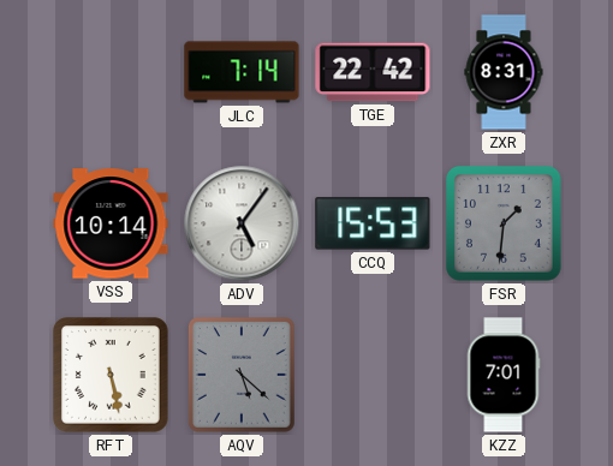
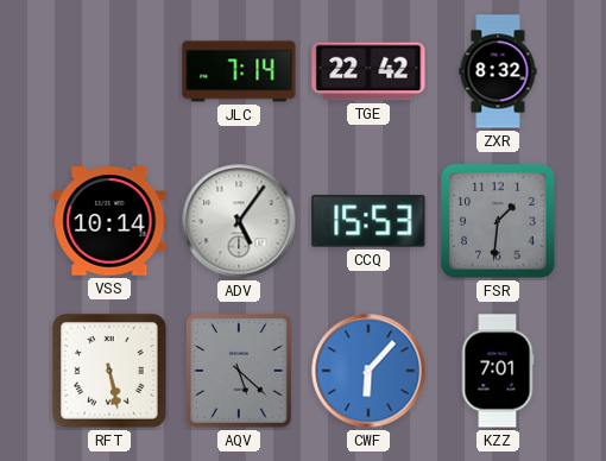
ZXR: 8:31 -> 8:32 (498, 71)
CWF: none -> 6:07 (368, 371)
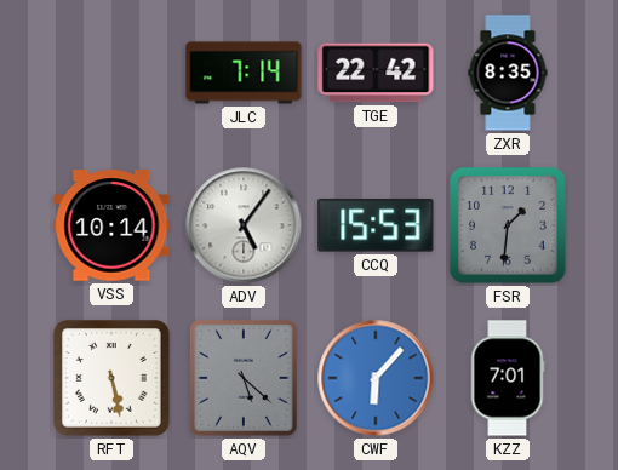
ZXR: 8:32 -> 8:35 (508, 73)
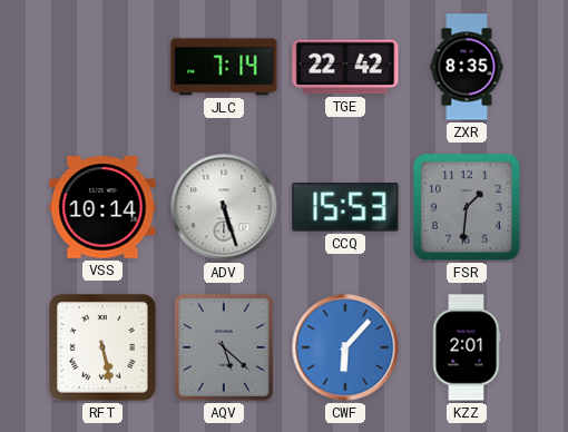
ADV: 5:06 -> 5:27 (224, 207)
KZZ: 7:01 -> 2:01 (467, 347)
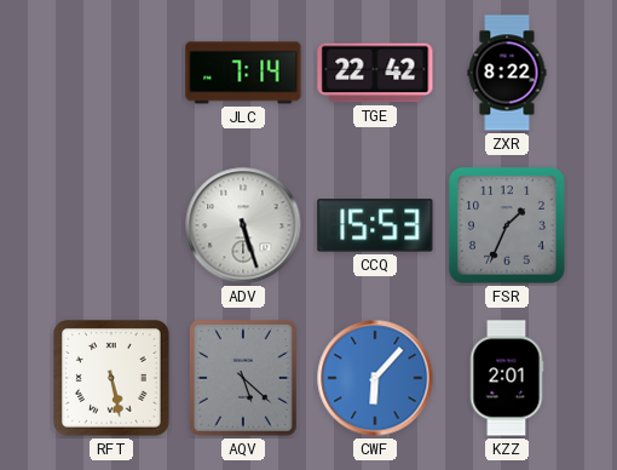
ZXR: 8:35 -> 8:22 (507, 73)
VSS: 10:14 -> none (102, 207)
FSR: 1:31 -> 1:34 (508, 227)
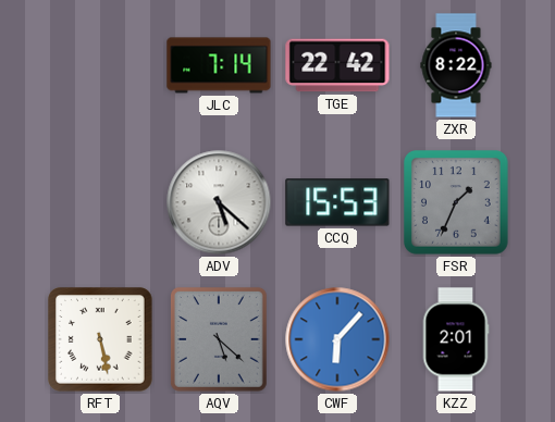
ADV: 5:27 -> 5:22 (219, 202)
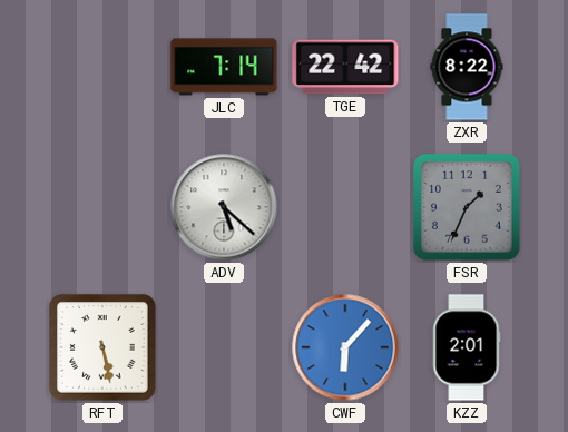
CCQ: 15:53 -> none (337, 202)
AQV: 5:22 -> none (219, 339)
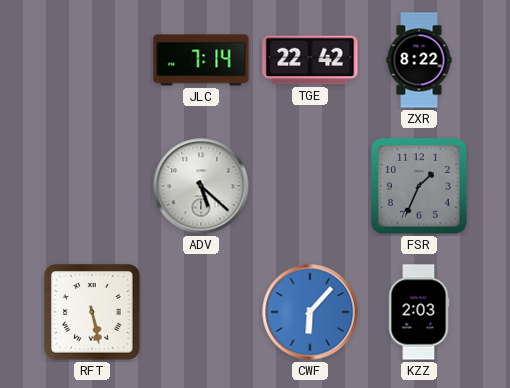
KZZ: 2:01 -> 2:03 (419, 312)
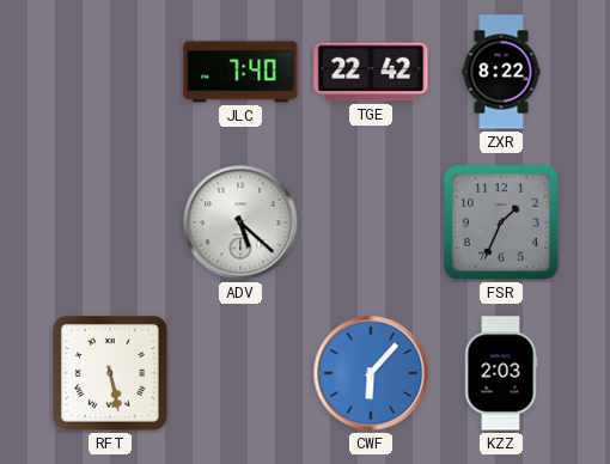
JLC: 7:14 -> 7:40 (240, 72)
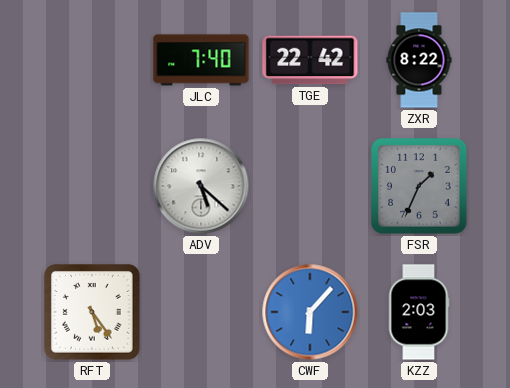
RFT: 5:28 -> 5:24 (93, 313)
